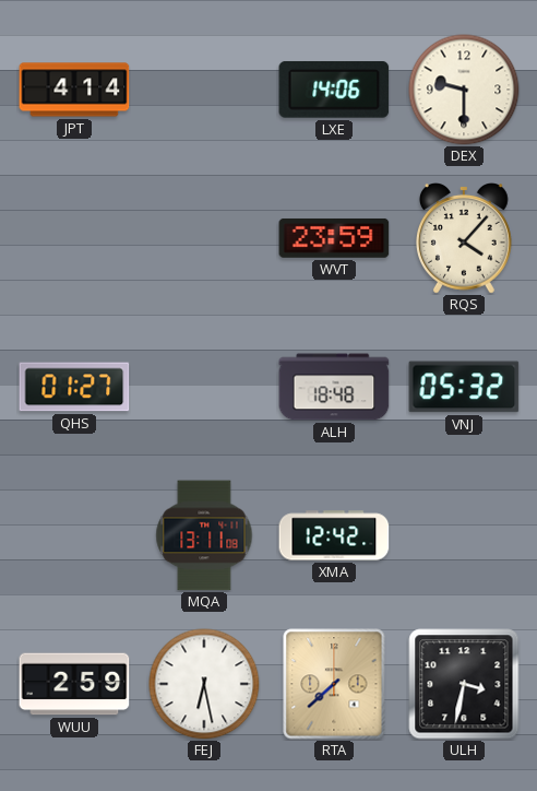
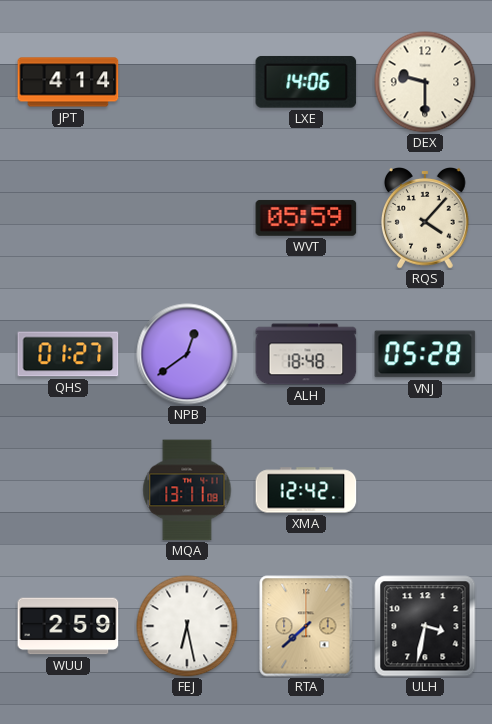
WVT: 23:59 -> 05:59 (306, 218)
NPB: none -> 12:39 (187, 354)
VNJ: 05:32 -> 05:28 (425, 354)
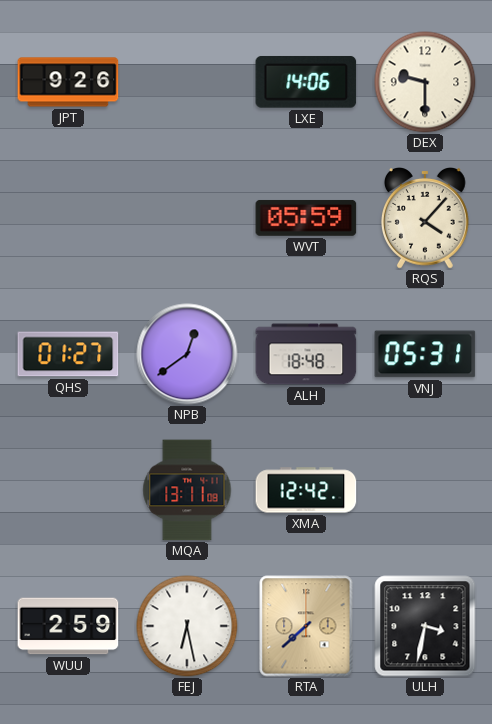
JPT: 4:14 -> 9:26 (68, 82)
VNJ: 05:28 -> 05:31 (425, 354)
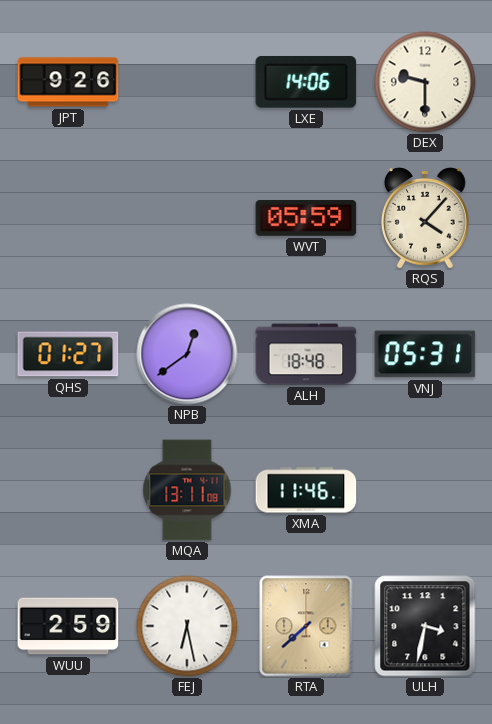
XMA: 12:42 -> 11:46 (306, 490)
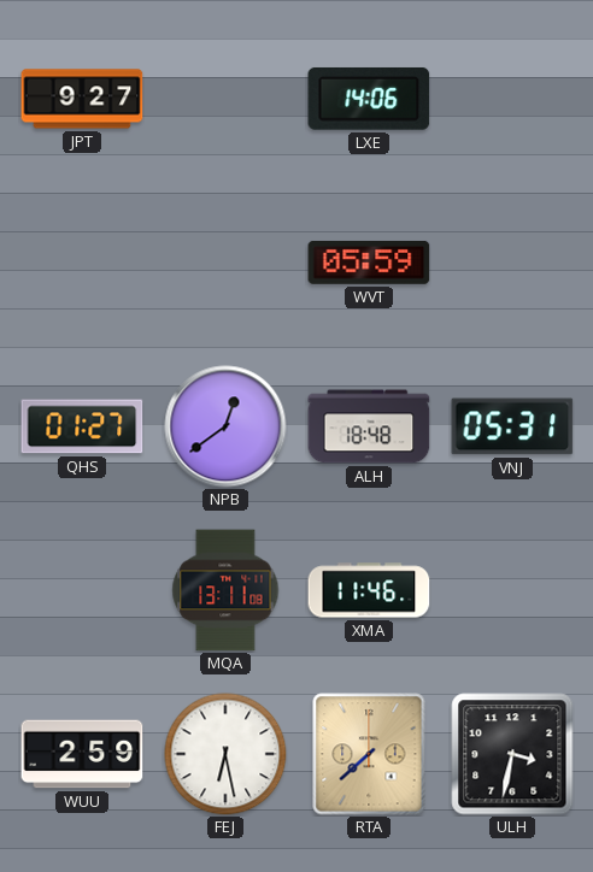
JPT: 9:26 -> 9:27 (82, 99)
DEX: 9:30 -> none (425, 82)
RQS: 4:07 -> none (426, 219)
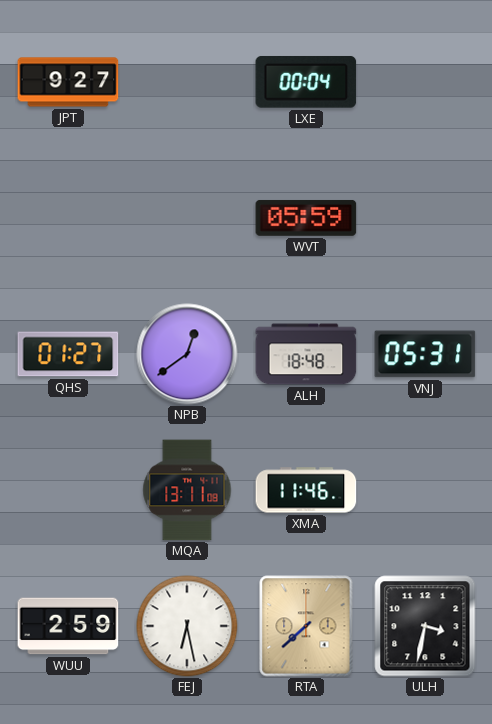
LXE: 14:06 -> 00:04 (306, 82)
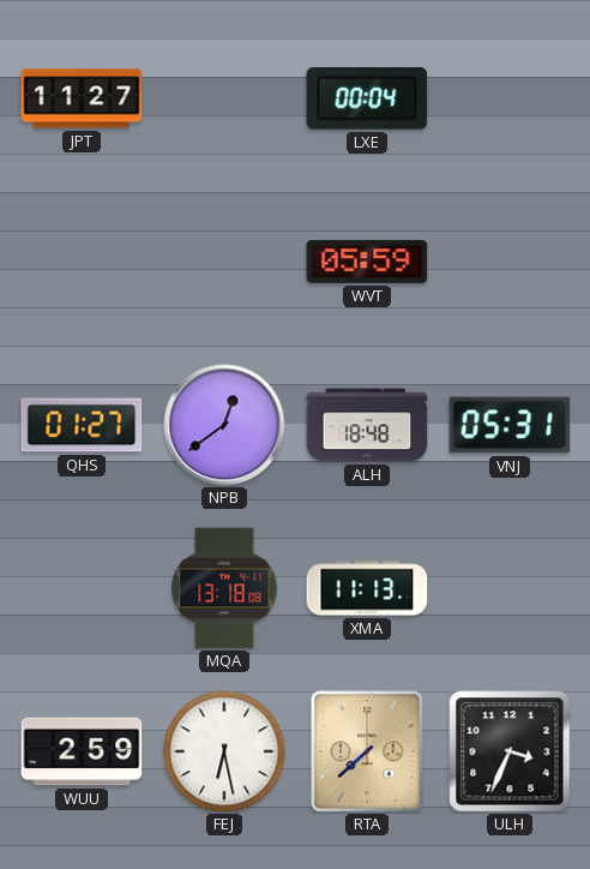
JPT: 9:27 -> 11:27 (82, 98)
MQA: 13:11 -> 13:18 (224, 588)
XMA: 11:46 -> 11:13 (367, 588)
ULH: 3:32 -> 3:34 (510, 751)
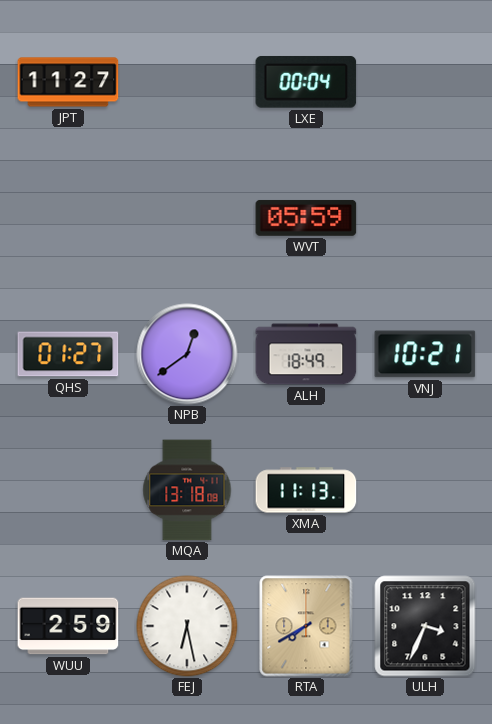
ALH: 18:48 -> 18:49 (306, 354)
VNJ: 05:31 -> 10:21 (425, 354)
RTA: 7:38 -> 7:40 (306, 626)
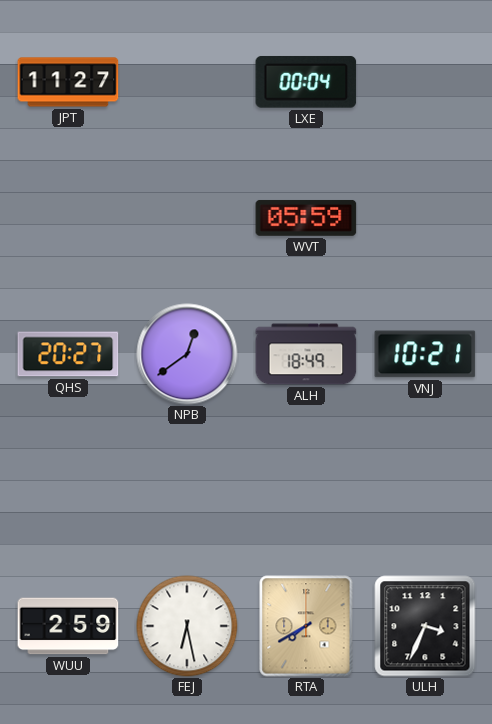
QHS: 01:27 -> 20:27 (68, 354)
MQA: 13:18 -> none (187, 490)
XMA: 11:13 -> none (306, 490)
